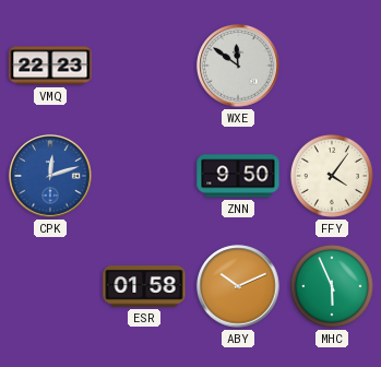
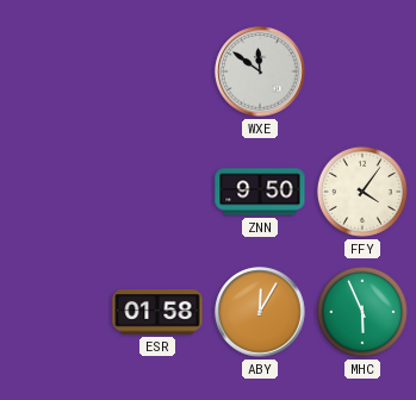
VMQ: 22:23 -> none (50, 66)
CPK: 12:12 -> none (50, 176)
ABY: 10:11 -> 12:05 (260, 312)
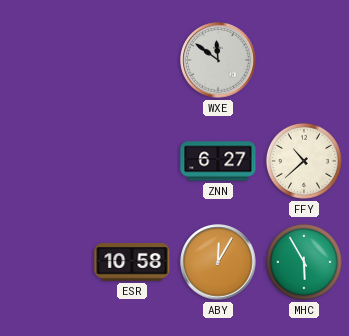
ZNN: 9:50 -> 6:27 (218, 161)
FFY: 4:06 -> 10:38 (304, 161)
ESR: 01:58 -> 10:58 (132, 262)
MHC: 5:56 -> 5:55 (304, 262)
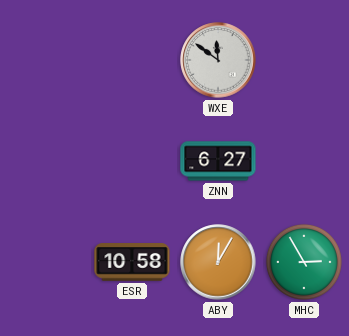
FFY: 10:38 -> none (304, 161)
MHC: 5:55 -> 2:55 (304, 262)
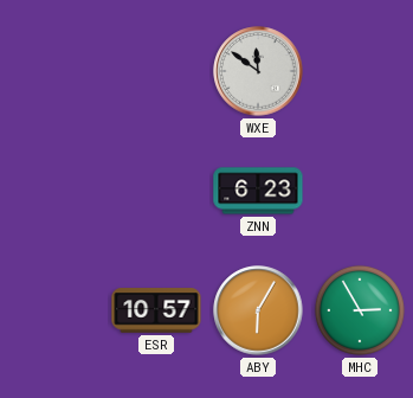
ZNN: 6:27 -> 6:23 (258, 191)
ESR: 10:58 -> 10:57 (156, 310)
ABY: 12:05 -> 6:05 (258, 310)
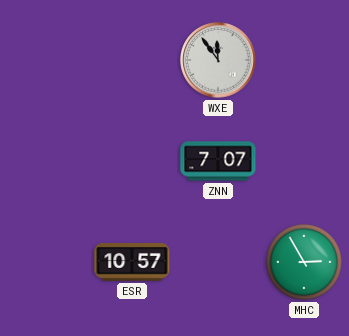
WXE: 11:51 -> 11:54 (218, 60)
ZNN: 6:23 -> 7:07 (218, 161)
ABY: 6:05 -> none (258, 310)
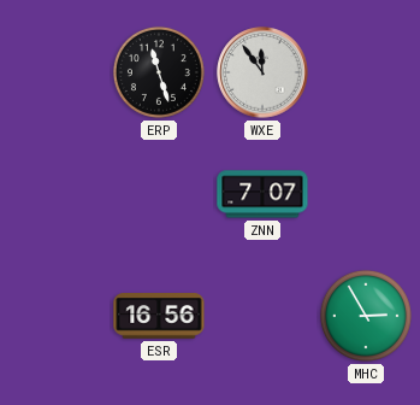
ERP: none -> 11:27 (159, 72)
ESR: 10:57 -> 16:56 (159, 316)
